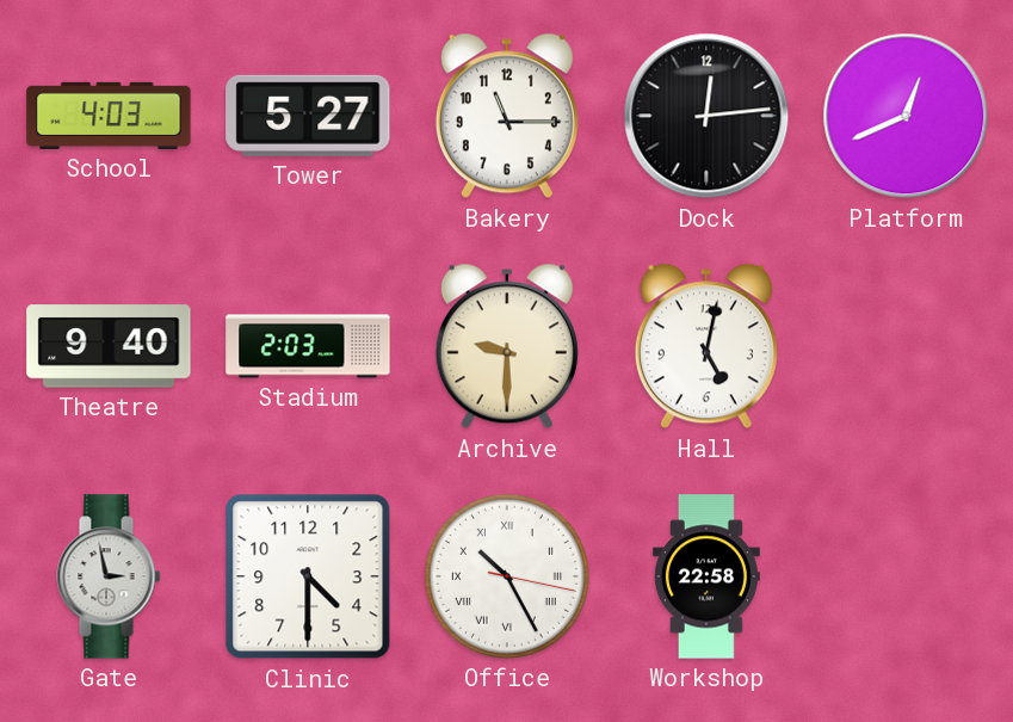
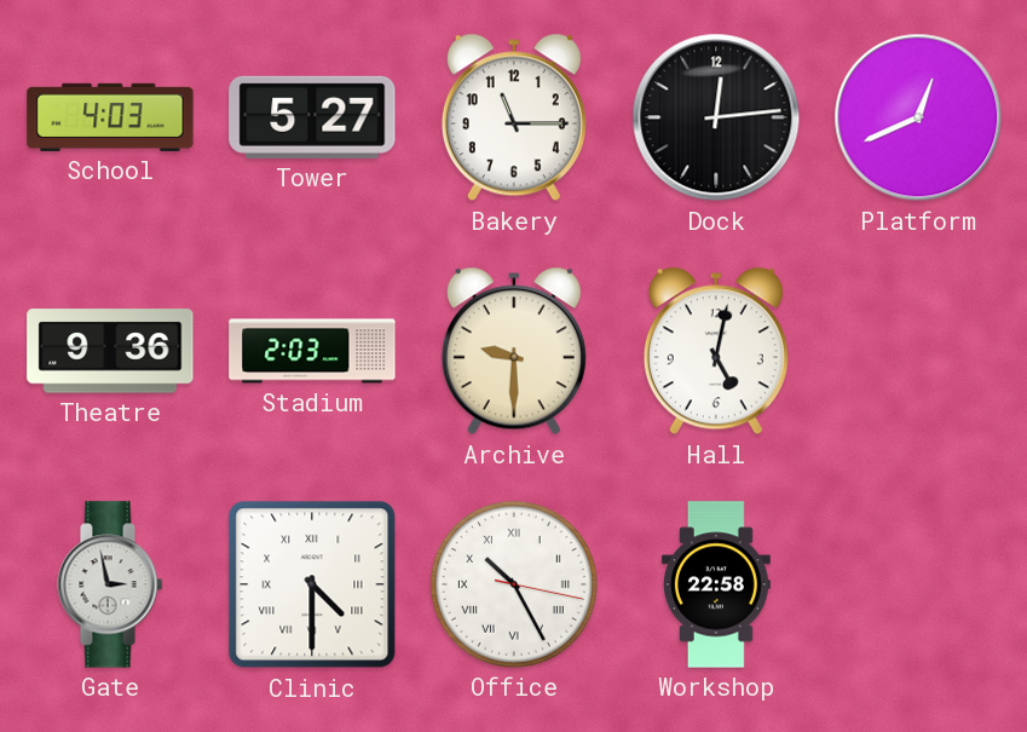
Theatre: 9:40 -> 9:36 (110, 351)
Clinic numerals: Arabic -> Roman (312, 584)
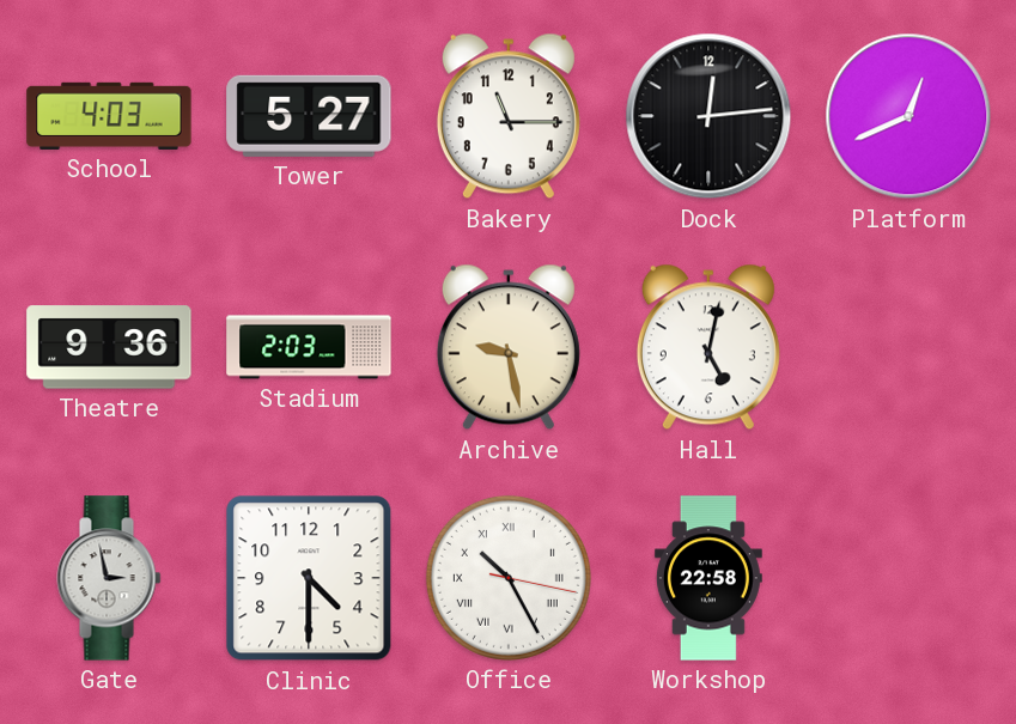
Archive: 9:30 -> 9:28 (509, 347)
Clinic numerals: Roman -> Arabic (309, 578)
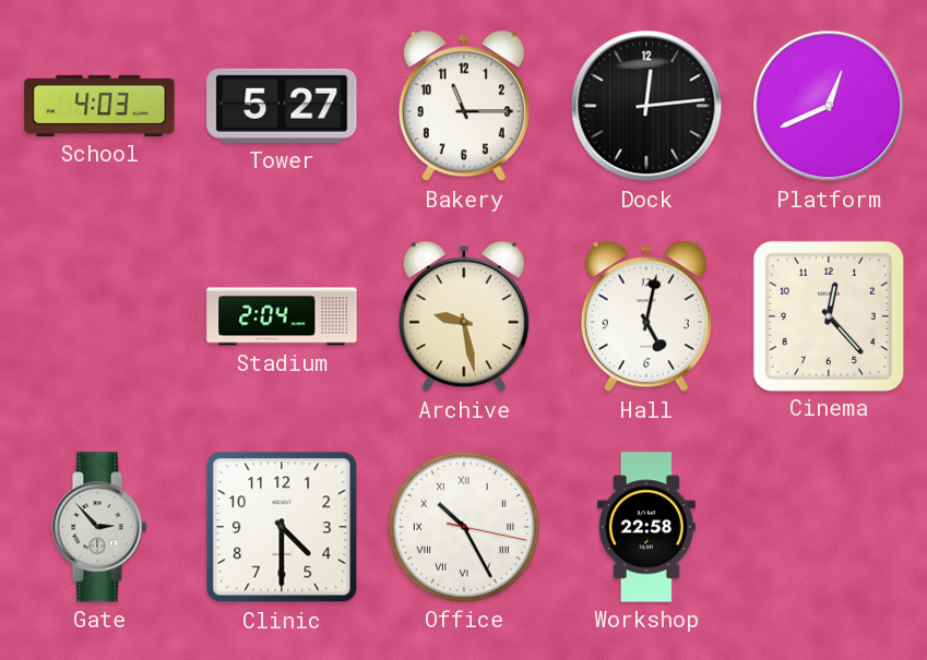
Theatre: 9:36 -> none (109, 347)
Stadium: 2:03 -> 2:04 (282, 316)
Cinema: none -> 12:23 (828, 315)
Gate: 2:58 -> 2:53 (99, 527)
